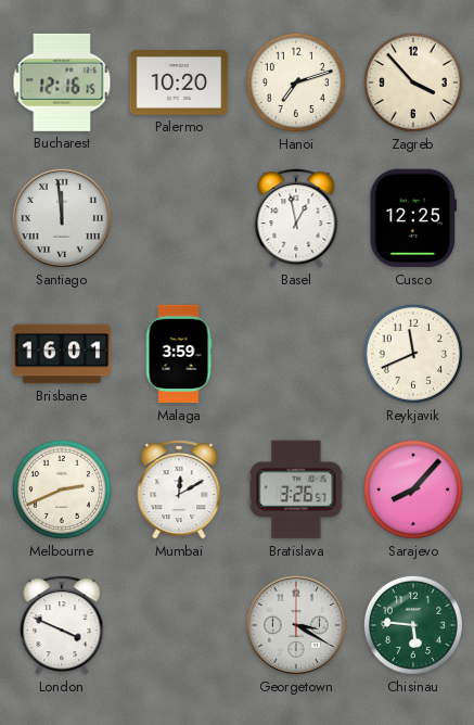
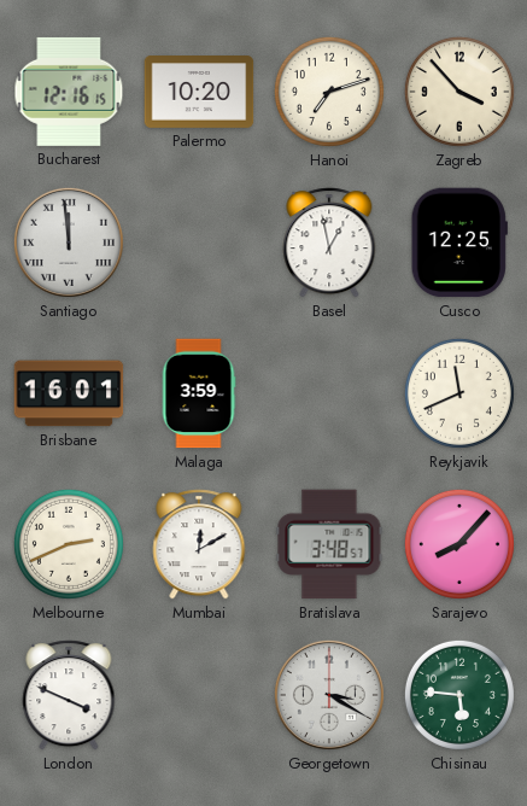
Bratislava: 3:26 -> 3:48 (329, 544)
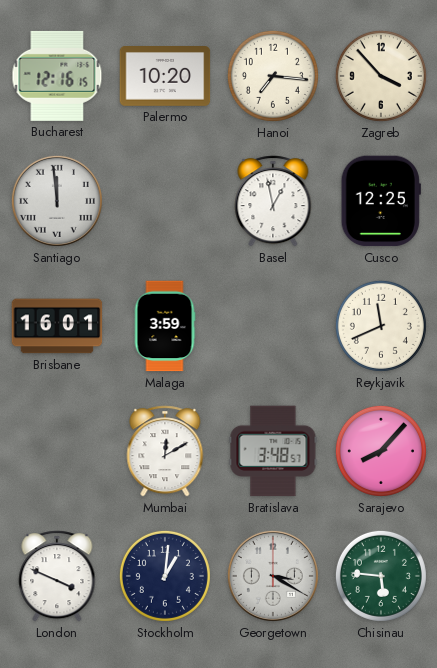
Hanoi: 7:12 -> 7:16 (273, 76)
Melbourne: 2:41 -> none (69, 544)
Stockholm: none -> 1:01 (165, 576)
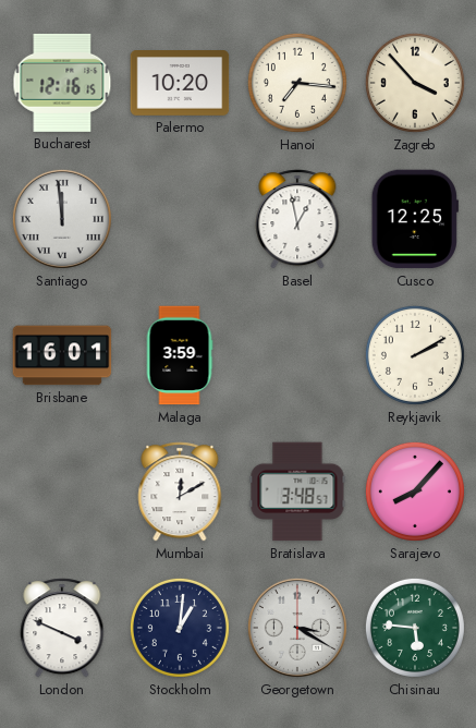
Reykjavik: 11:41 -> 2:10 (415, 355)
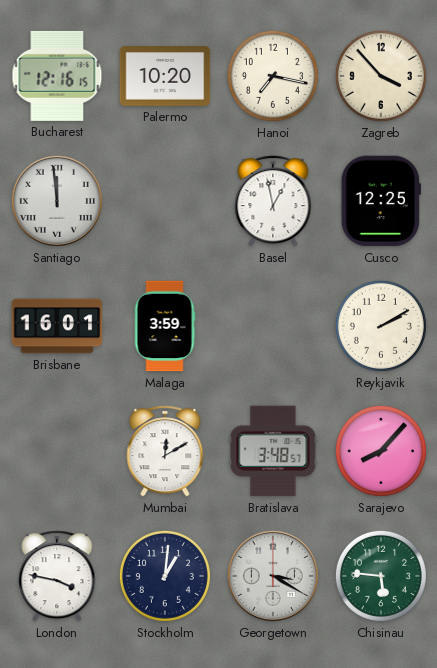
Hanoi: 7:16 -> 7:17 (273, 76)
London: 3:49 -> 3:47 (57, 576)
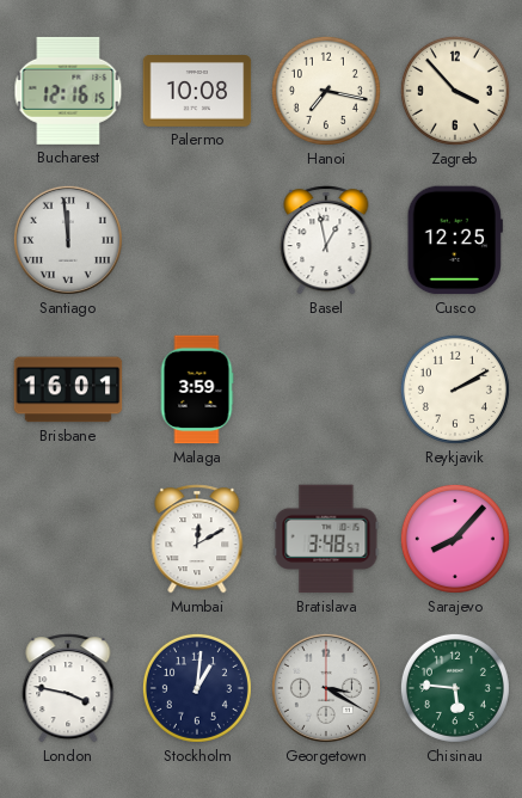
Palermo: 10:20 -> 10:08 (197, 92)
